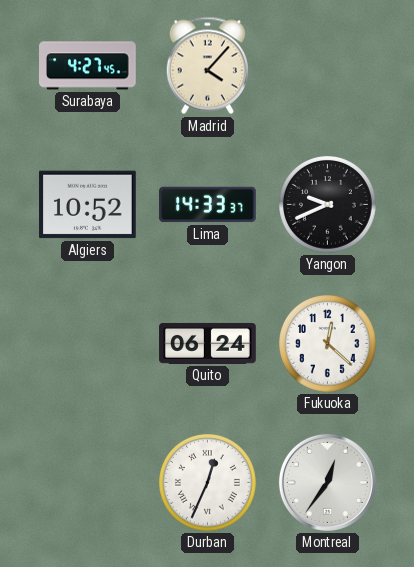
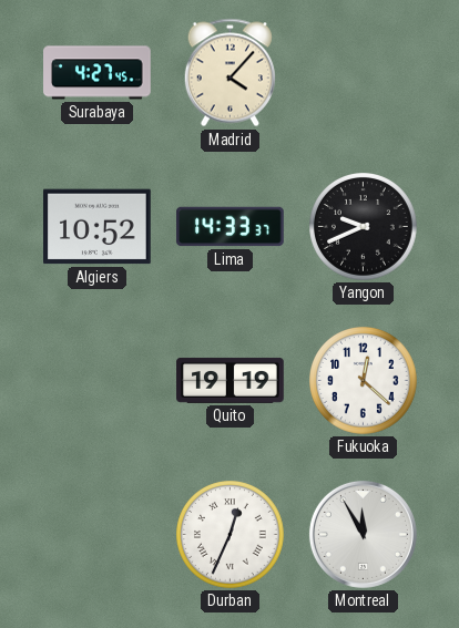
Quito: 06:24 -> 19:19 (231, 380)
Montreal: 12:36 -> 11:55 (363, 534)
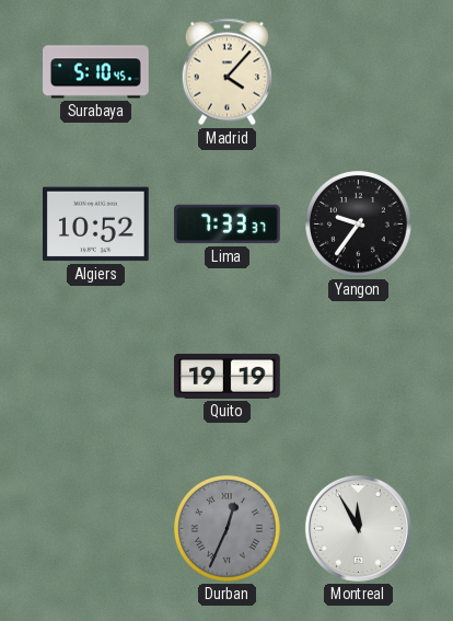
Surabaya: 4:27 -> 5:10 (96, 72)
Lima: 14:33 -> 7:33 (228, 225)
Yangon: 9:41 -> 9:36 (359, 225)
Fukuoka: 12:22 -> none (364, 381)
Durban dial: white -> grey (228, 529)
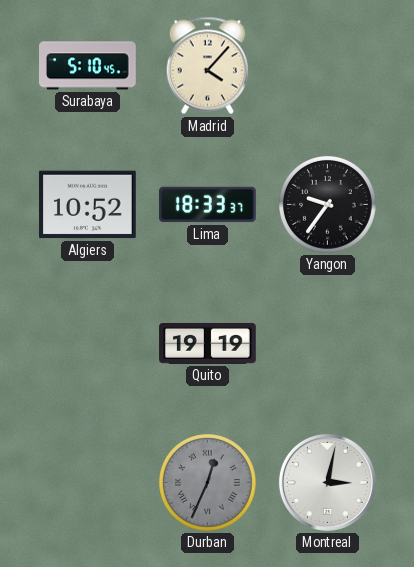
Lima: 7:33 -> 18:33 (208, 205)
Montreal: 11:55 -> 3:02 (327, 482)
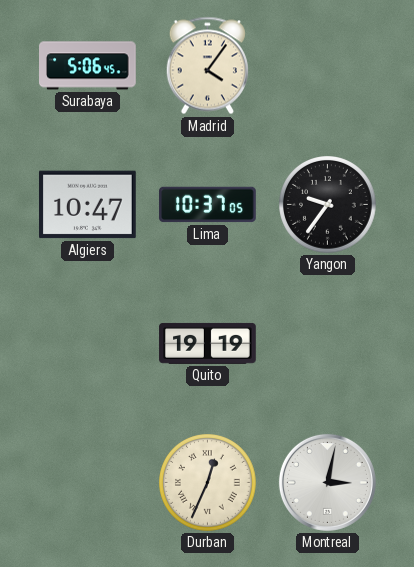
Surabaya: 5:10 -> 5:06 (88, 66)
Madrid: 4:07 -> 4:06 (207, 66)
Algiers: 10:52 -> 10:47 (88, 205)
Lima: 18:33 -> 10:37 (208, 205)
Durban dial: grey -> cream (208, 483)
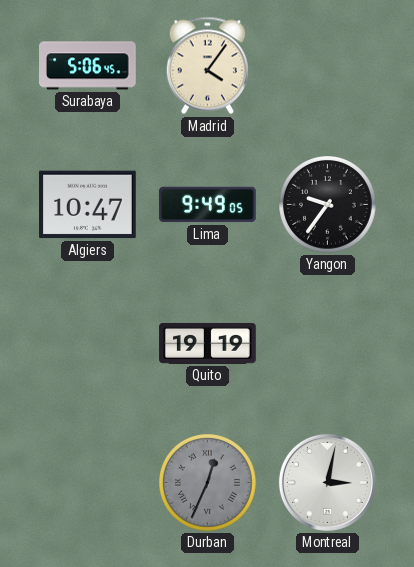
Lima: 10:37 -> 9:49 (208, 205)
Durban dial: cream -> grey (208, 483)
